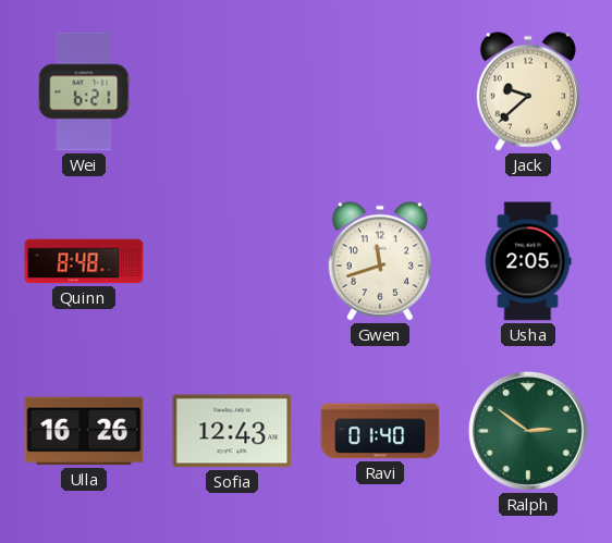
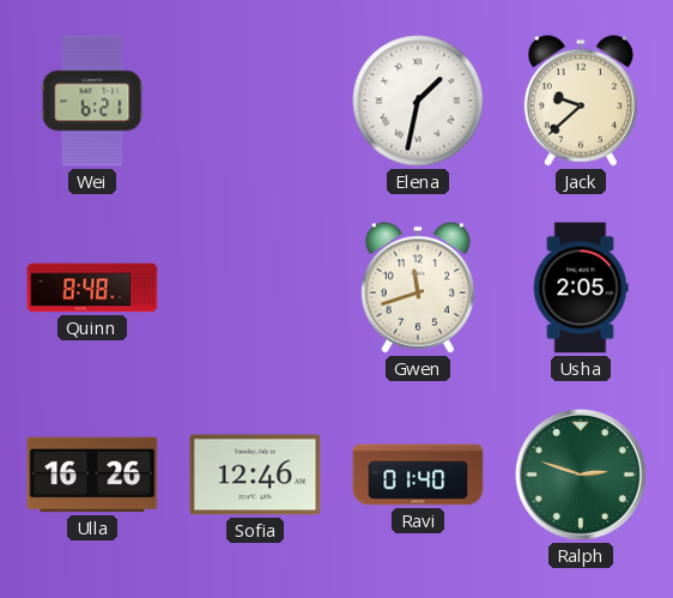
Elena: none -> 1:32 (418, 101)
Sofia: 12:43 -> 12:46 (255, 475)
Ralph: 2:51 -> 2:48 (581, 475)
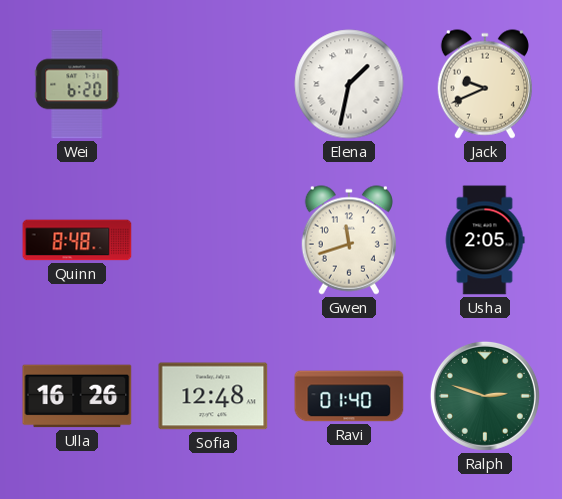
Wei: 6:21 -> 6:20 (77, 84)
Jack: 9:38 -> 9:41 (485, 84)
Sofia: 12:46 -> 12:48 (213, 396)
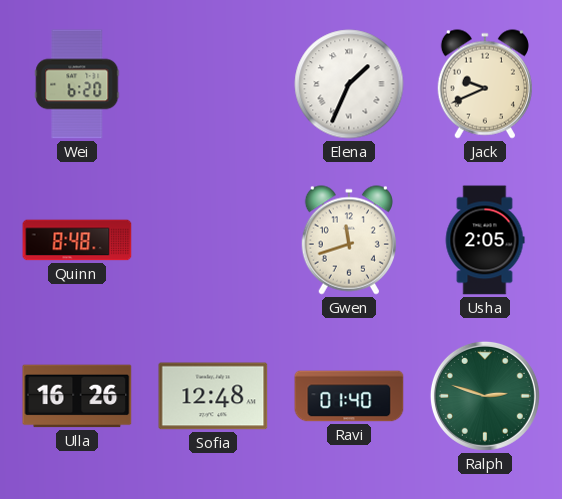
Elena: 1:32 -> 1:34 (349, 84)
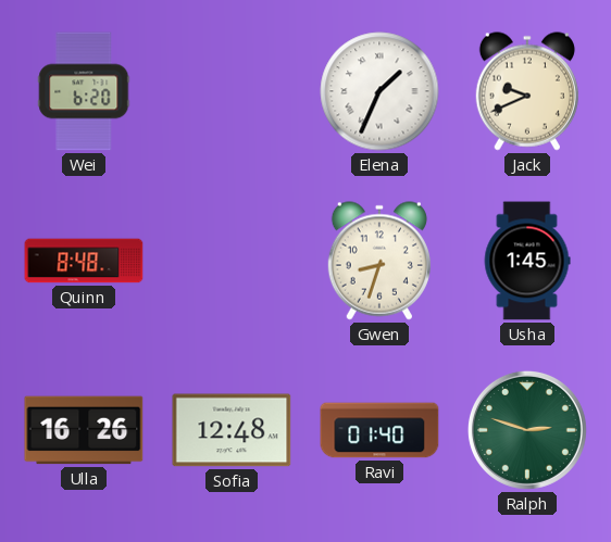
Gwen: 11:42 -> 8:33 (379, 261)
Usha: 2:05 -> 1:45 (527, 261)
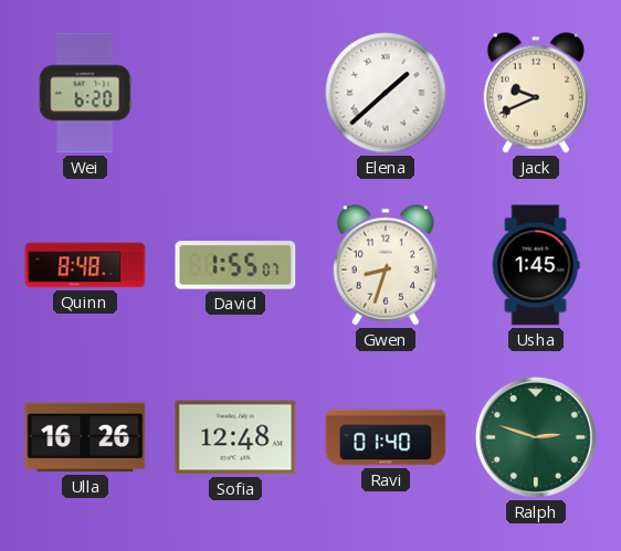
Elena: 1:34 -> 1:38 (386, 93)
David: none -> 1:55 (235, 265)
